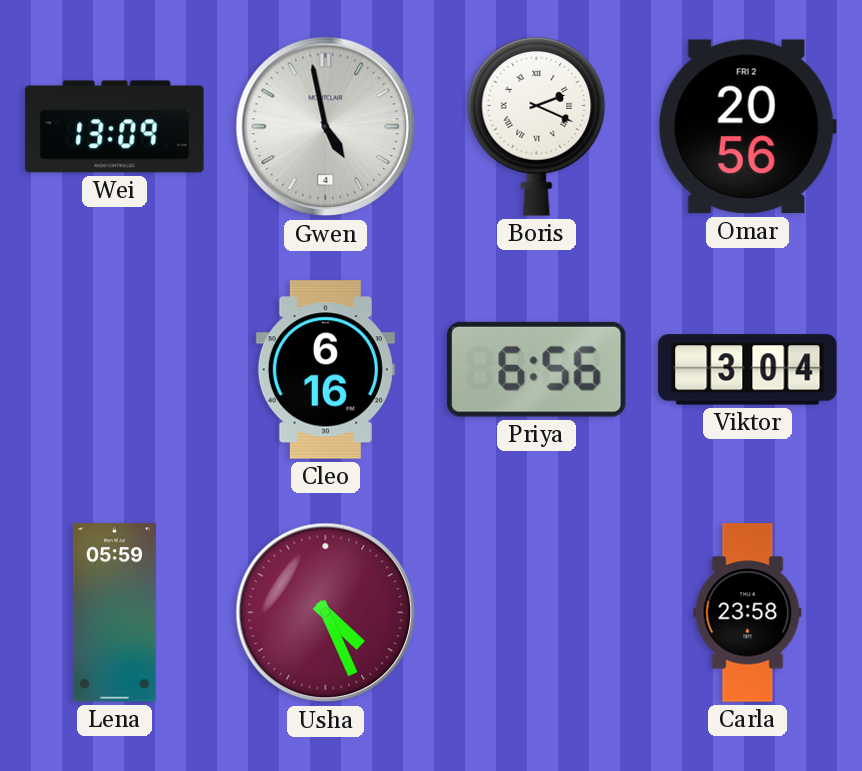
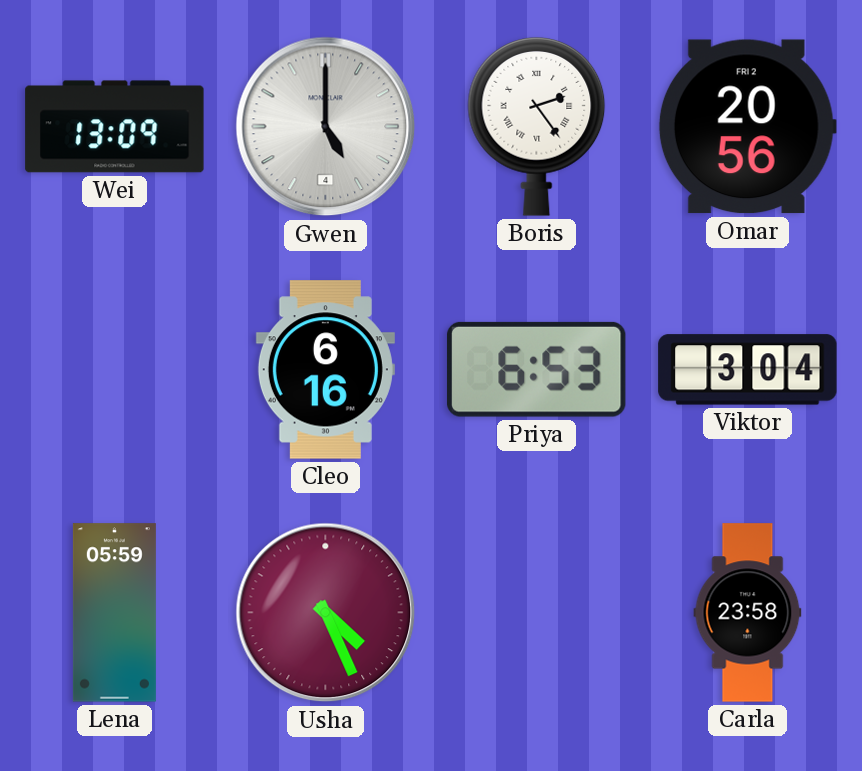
Gwen: 4:58 -> 5:00 (326, 127)
Boris: 2:19 -> 2:24 (537, 126)
Priya: 6:56 -> 6:53 (536, 369)
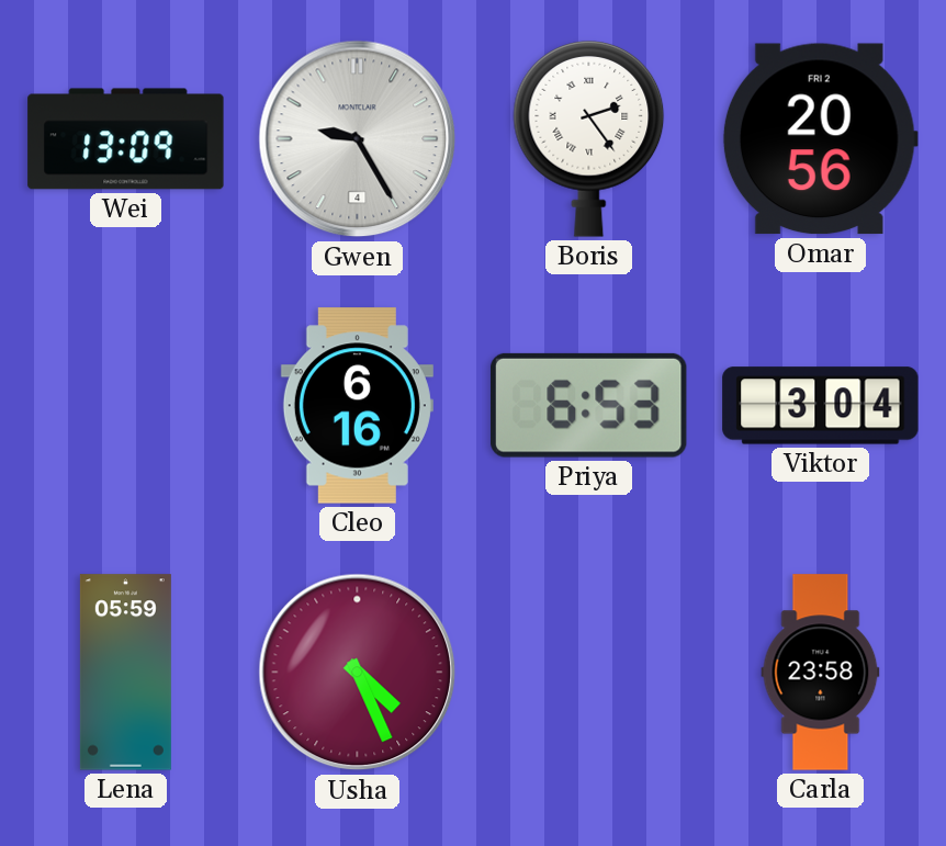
Gwen: 5:00 -> 9:25 (358, 139)
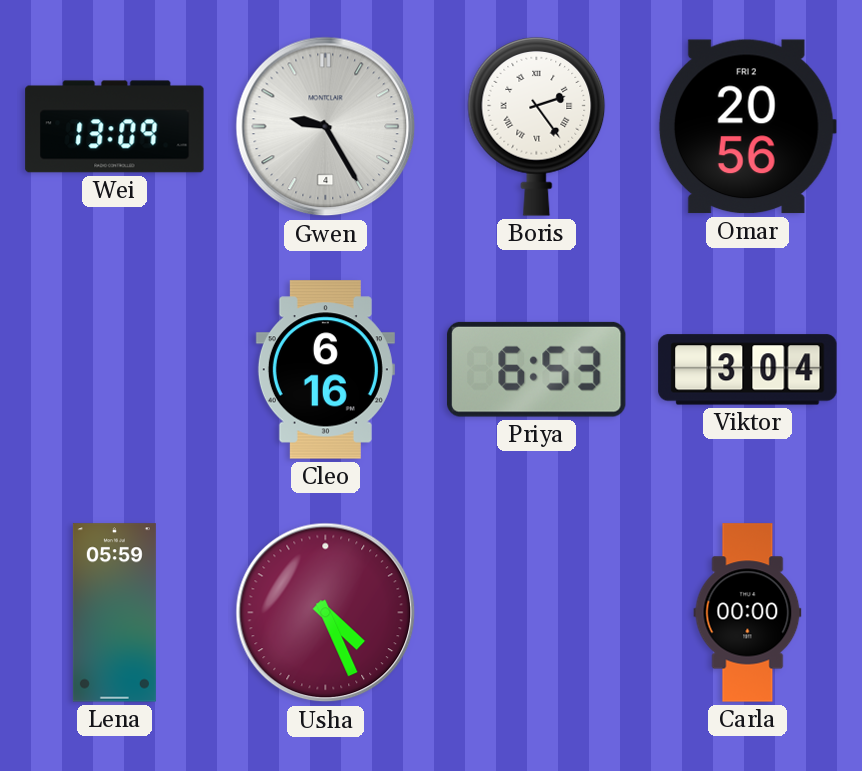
Carla: 23:58 -> 00:00 (748, 613)
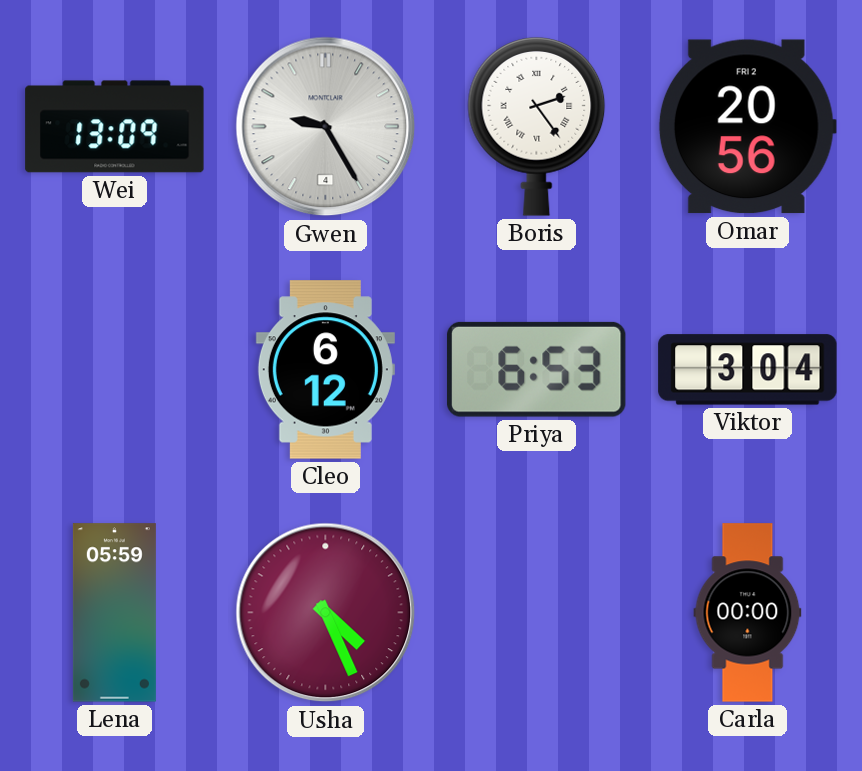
Cleo: 6:16 -> 6:12 (325, 370)
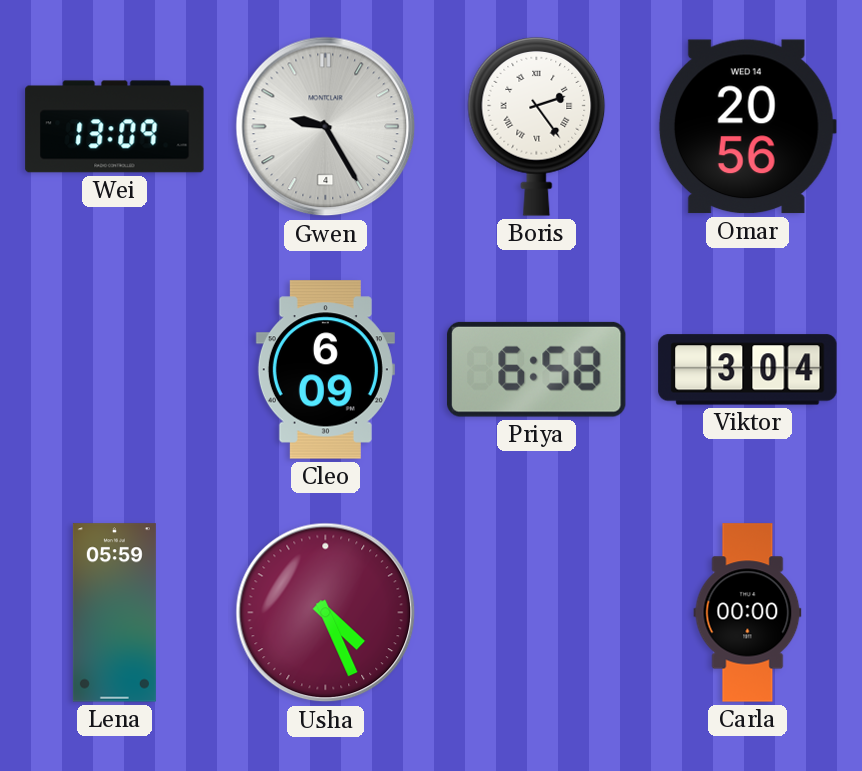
Omar date: FRI 2 -> WED 14 (747, 127)
Cleo: 6:12 -> 6:09 (325, 370)
Priya: 6:53 -> 6:58 (536, 369)
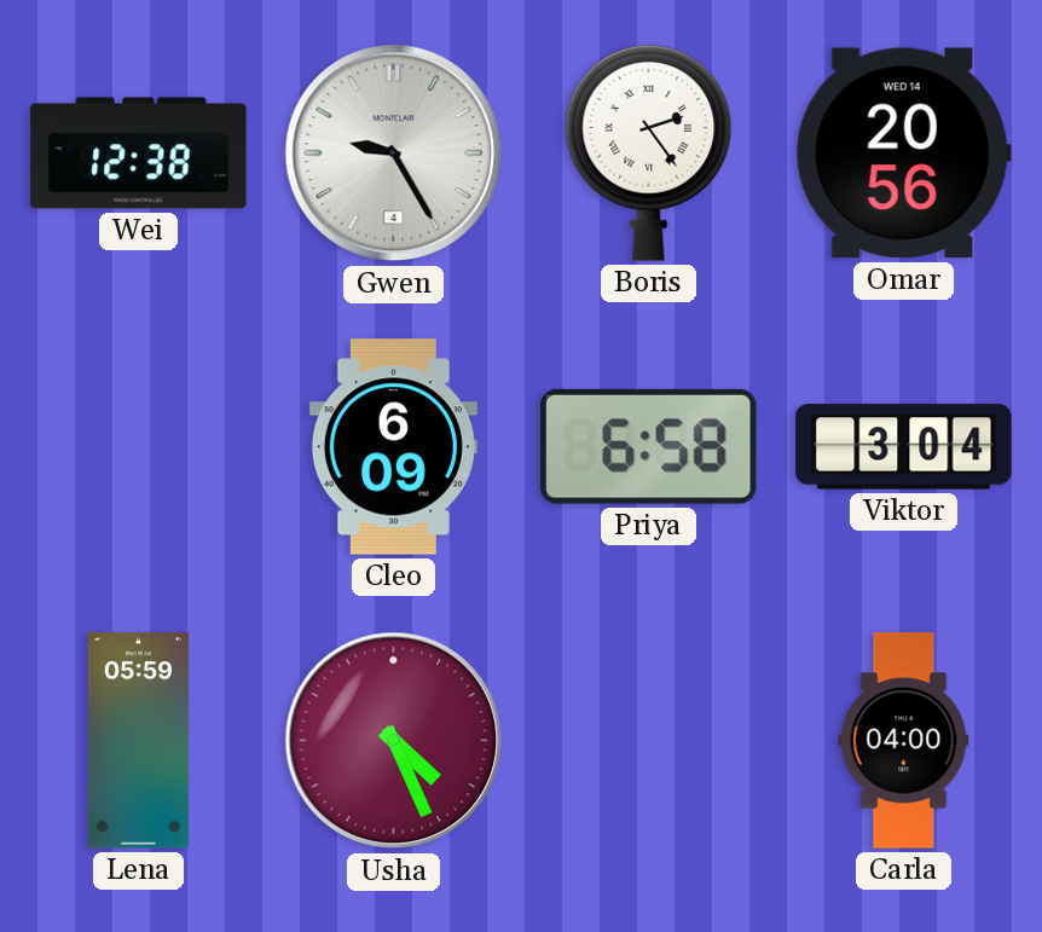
Wei: 13:09 -> 12:38 (139, 154)
Carla: 00:00 -> 04:00 (904, 741)
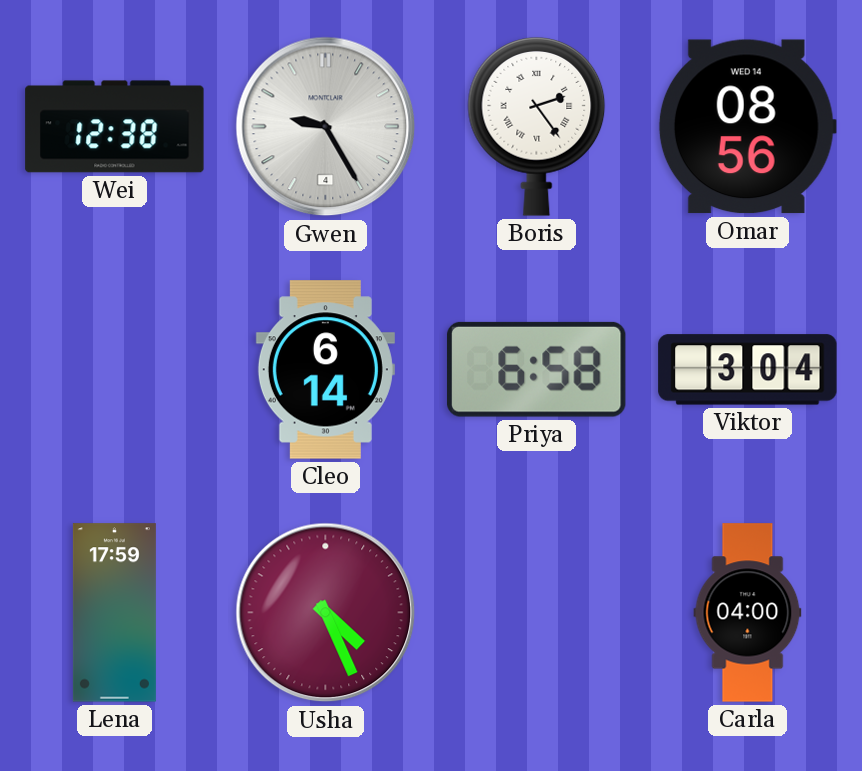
Omar: 20:56 -> 08:56 (747, 127)
Cleo: 6:09 -> 6:14 (325, 370)
Lena: 05:59 -> 17:59 (114, 613)
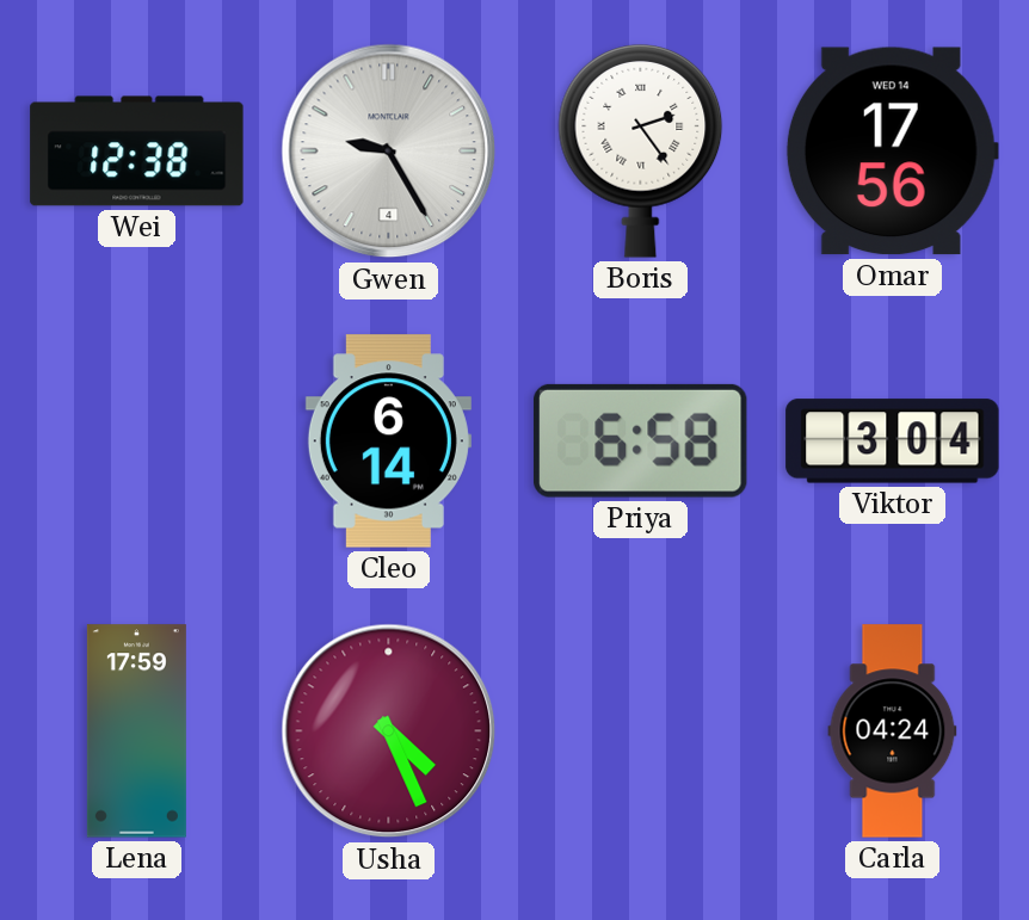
Omar: 08:56 -> 17:56 (892, 152)
Carla: 04:00 -> 04:24 (893, 731)
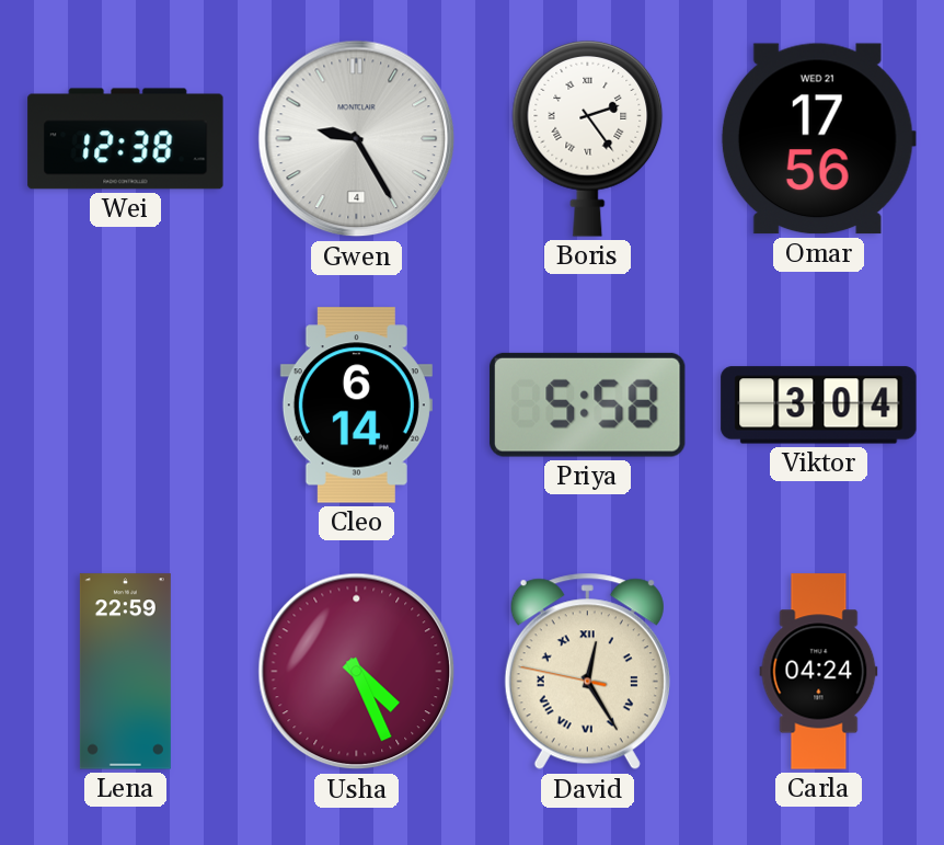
Omar date: WED 14 -> WED 21 (818, 139)
Priya: 6:58 -> 5:58 (587, 404)
Lena: 17:59 -> 22:59 (125, 672)
David: none -> 12:24 (587, 672)
